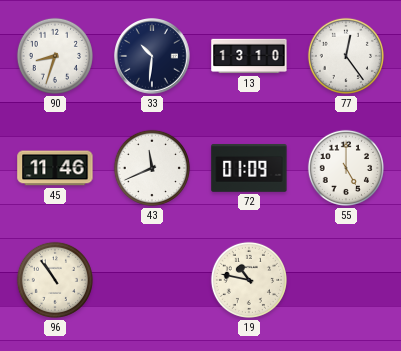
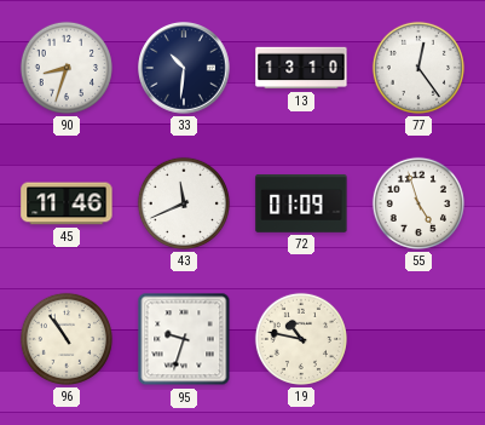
55: 5:00 -> 4:57 (418, 203)
95: none -> 9:33 (184, 339)
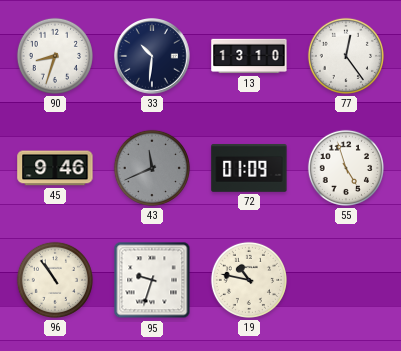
45: 11:46 -> 9:46 (55, 168)
43 dial: white -> grey (152, 168)
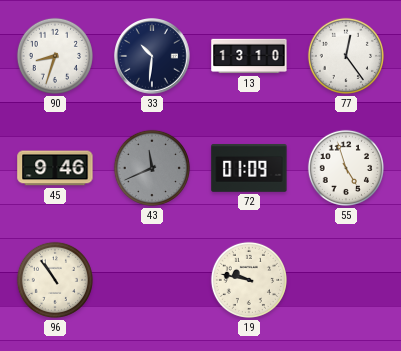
95: 9:33 -> none (152, 280)
19: 10:47 -> 9:47 (249, 280)
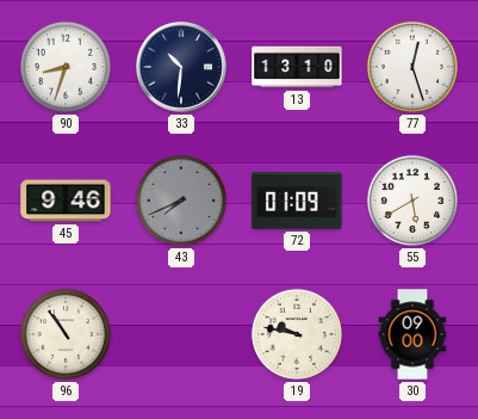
77: 12:24 -> 12:27 (412, 67)
43: 11:41 -> 7:41 (181, 201)
55: 4:57 -> 5:40 (412, 201)
30: none -> 09:00 (412, 334)
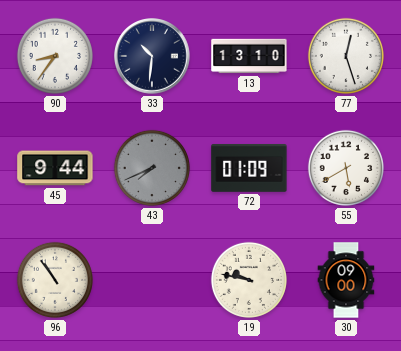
90: 8:33 -> 8:36 (55, 56)
45: 9:46 -> 9:44 (55, 168)
